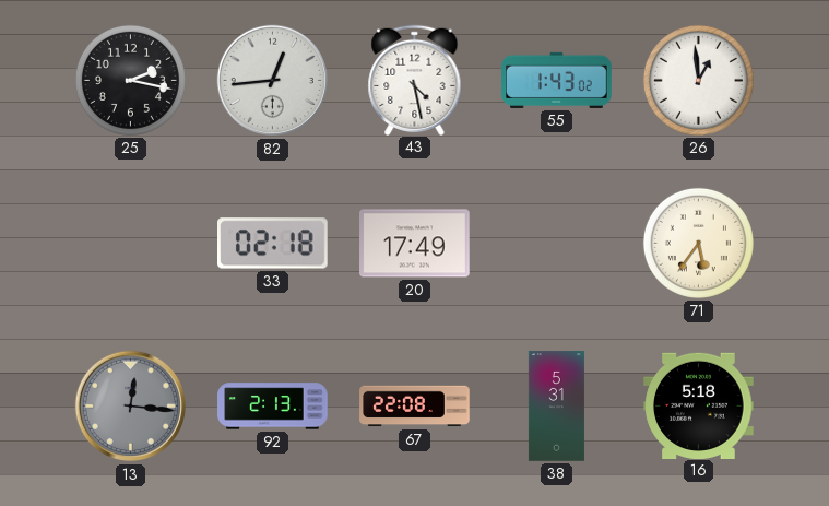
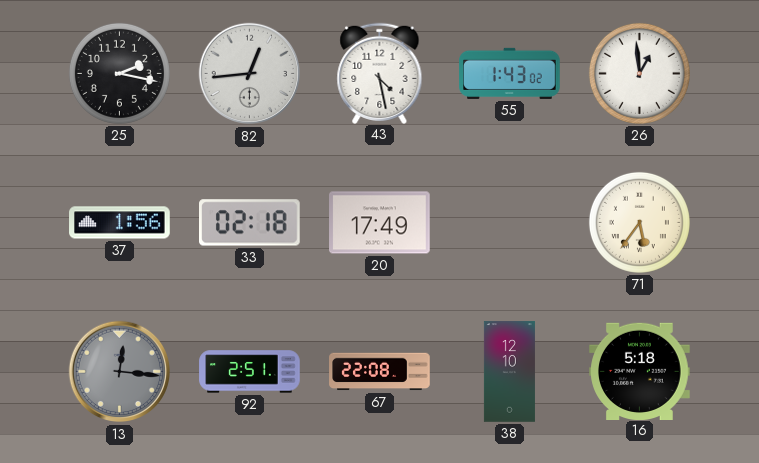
37: none -> 1:56 (120, 223)
92: 2:13 -> 2:51 (250, 372)
38: 5:31 -> 12:10 (509, 372)
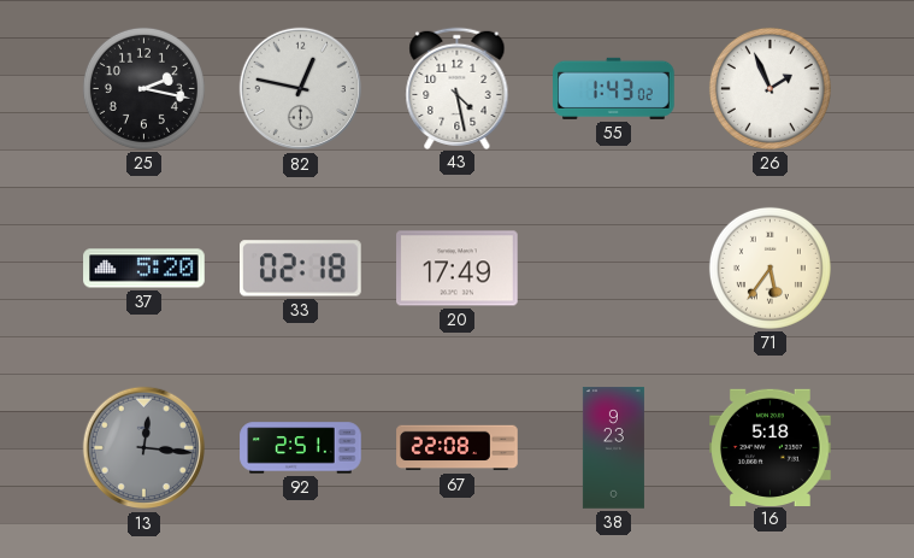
82: 12:44 -> 12:47 (301, 89)
26: 12:59 -> 1:56 (769, 88)
37: 1:56 -> 5:20 (145, 269)
38: 12:10 -> 9:23 (613, 448)
